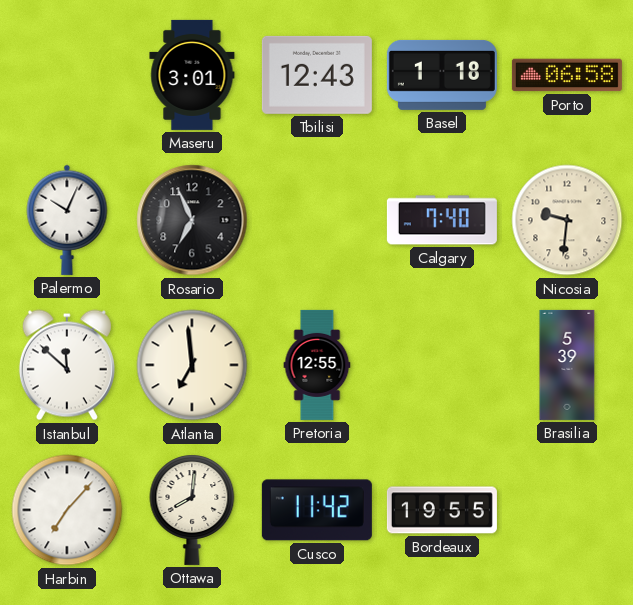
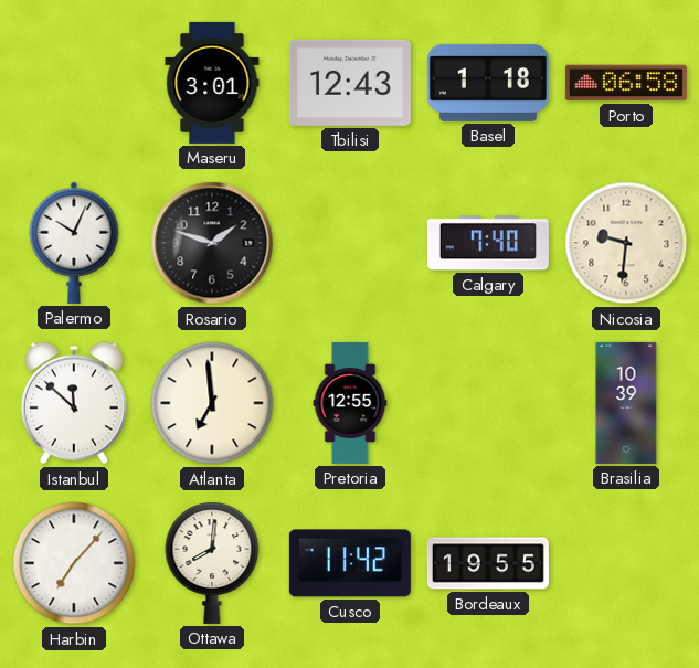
Rosario: 6:56 -> 1:48 (212, 243)
Brasilia: 5:39 -> 10:39 (626, 403)
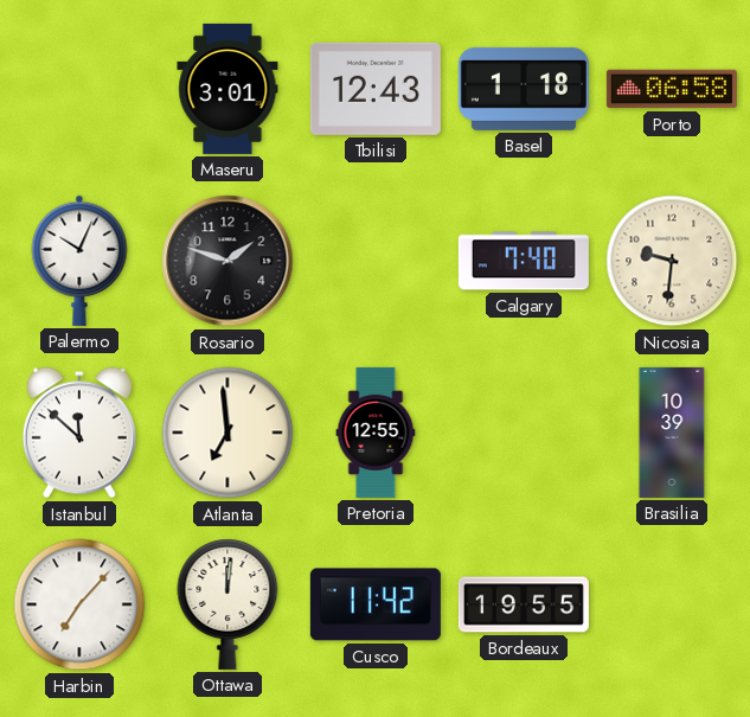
Ottawa: 8:01 -> 12:01 (227, 604)
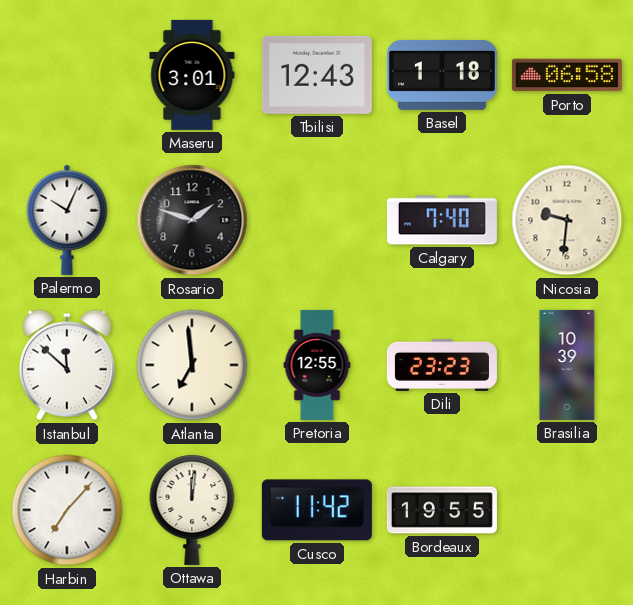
Dili: none -> 23:23 (442, 365)
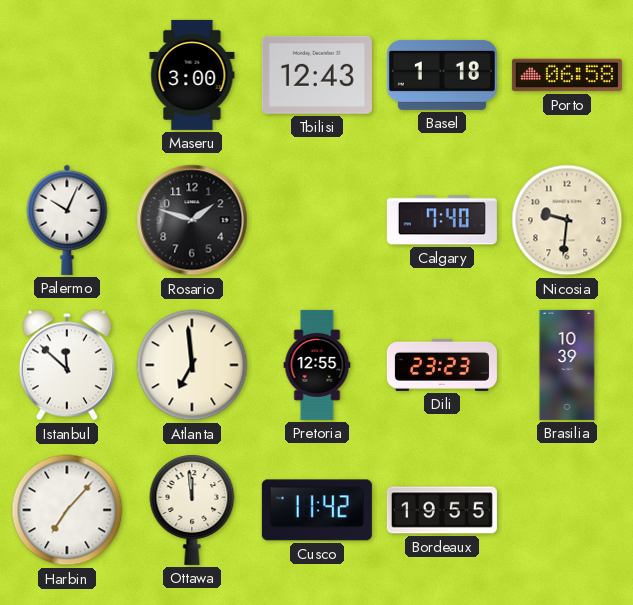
Maseru: 3:01 -> 3:00 (192, 75)
Ottawa: 12:01 -> 11:59 (192, 510)
